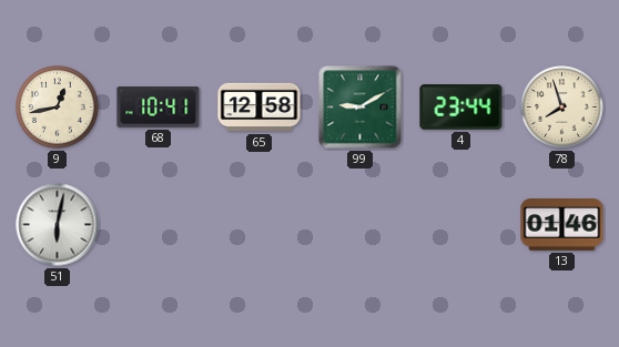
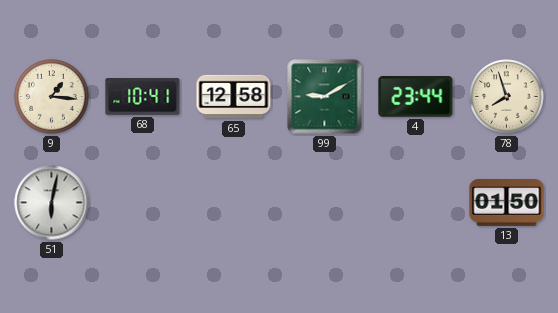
9: 12:43 -> 1:16 (52, 97)
13: 01:46 -> 01:50 (507, 203)
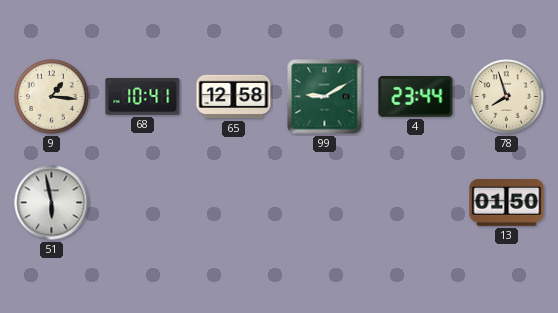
51: 6:02 -> 5:58 (52, 203)
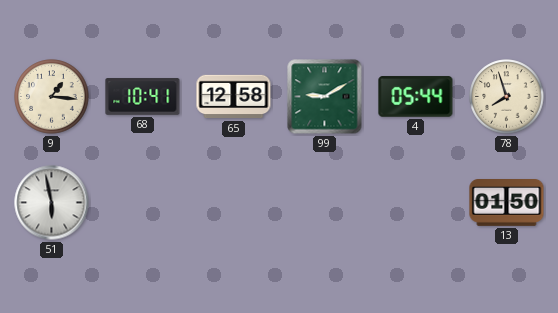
4: 23:44 -> 05:44 (416, 97)
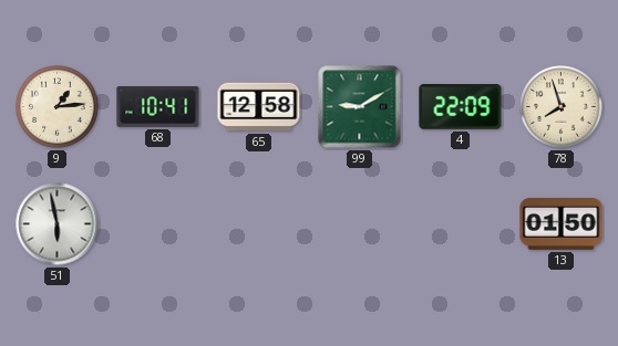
9: 1:16 -> 1:14 (58, 107)
4: 05:44 -> 22:09 (461, 107)
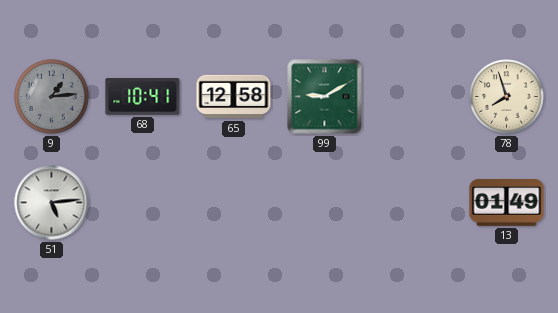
9 dial: cream -> grey (52, 97)
4: 22:09 -> none (461, 107)
51: 5:58 -> 5:14 (52, 203)
13: 01:50 -> 01:49 (507, 203)
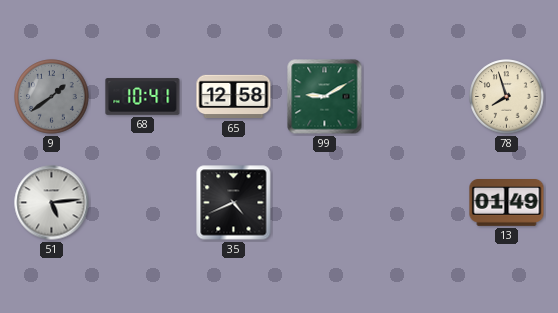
9: 1:14 -> 1:39 (52, 97)
35: none -> 4:41 (234, 203)
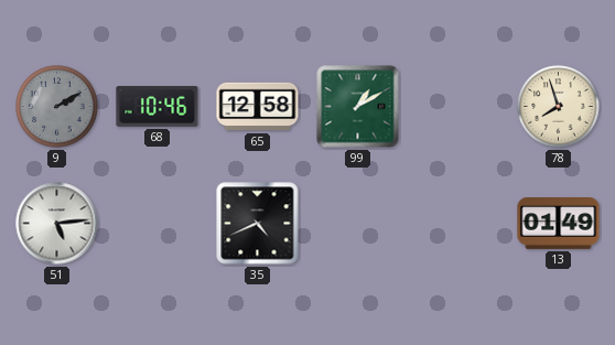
9: 1:39 -> 2:10 (57, 107)
68: 10:41 -> 10:46 (158, 107)
99: 9:10 -> 1:10 (358, 107)
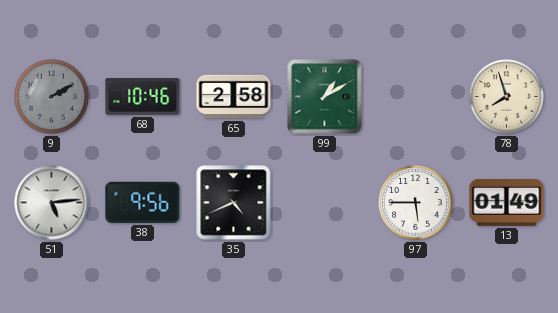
65: 12:58 -> 2:58 (234, 97)
38: none -> 9:56 (143, 202)
97: none -> 5:45 (416, 203)
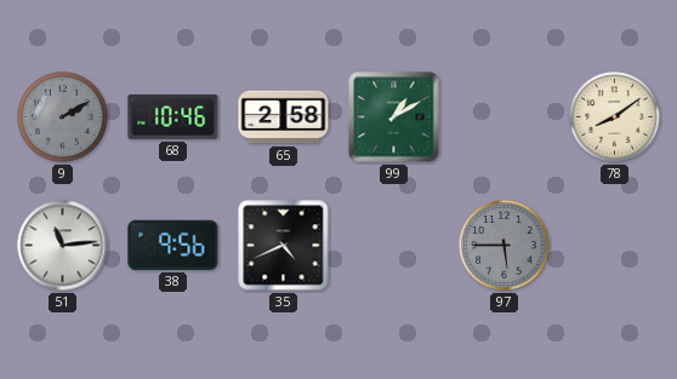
78: 7:57 -> 8:09 (615, 117)
51: 5:14 -> 11:14 (63, 246)
97 dial: white -> grey (505, 246)
13: 01:49 -> none (507, 203)
